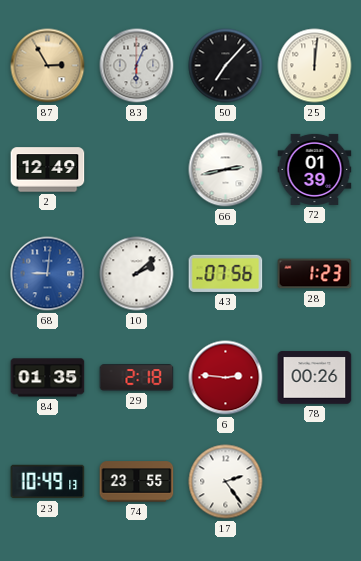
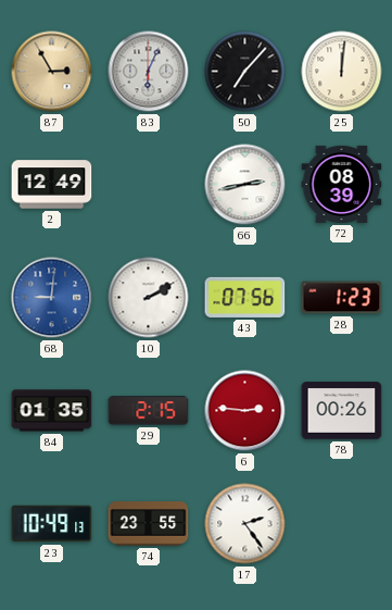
72: 01:39 -> 08:39 (342, 184)
10: 2:08 -> 2:10 (149, 298)
29: 2:18 -> 2:15 (149, 411)
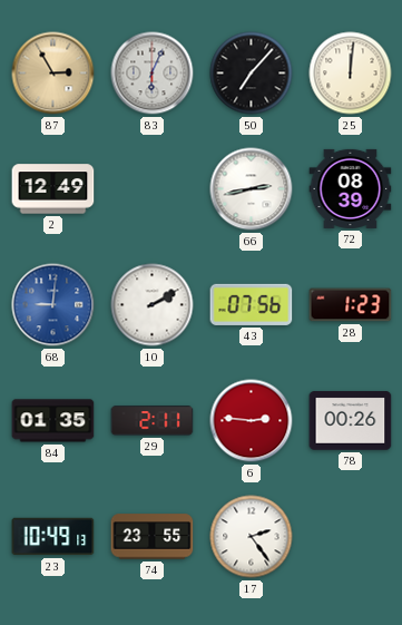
29: 2:15 -> 2:11 (153, 421)
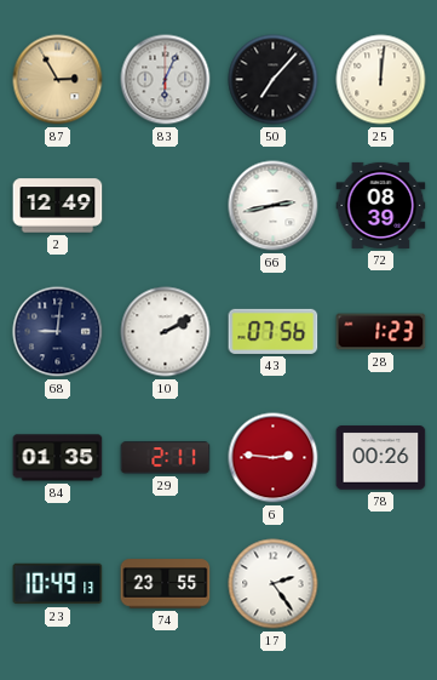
68 dial: blue -> navy (58, 332)
